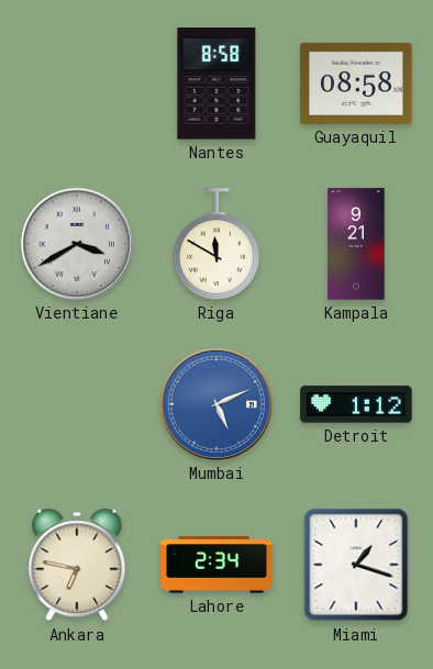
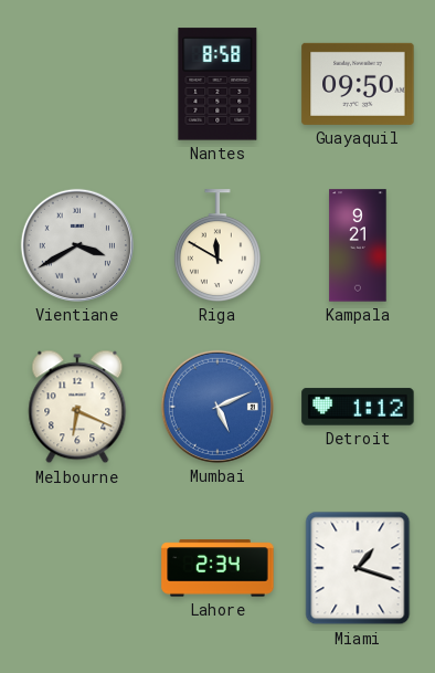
Guayaquil: 08:58 -> 09:50 (358, 84)
Melbourne: none -> 6:19 (77, 407)
Ankara: 6:47 -> none (77, 565)
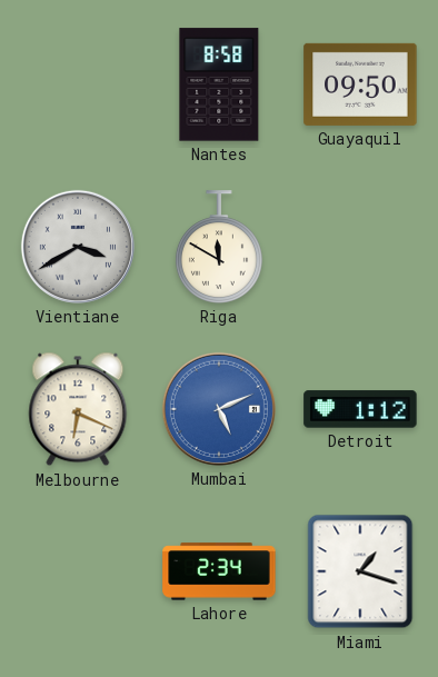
Kampala: 9:21 -> none (358, 245)
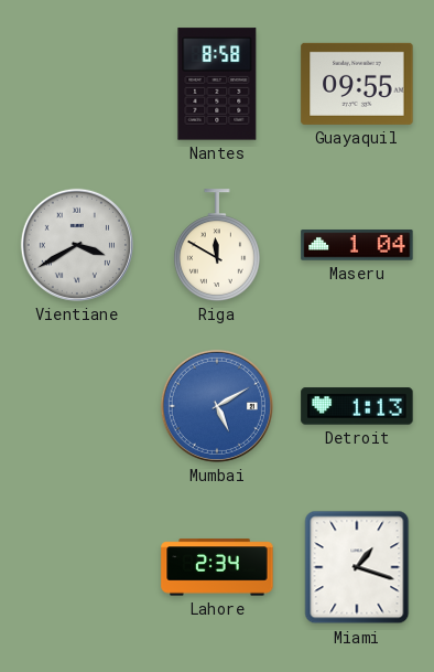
Guayaquil: 09:50 -> 09:55 (357, 84)
Maseru: none -> 1:04 (357, 245)
Melbourne: 6:19 -> none (78, 409)
Mumbai: 5:11 -> 5:10 (217, 406)
Detroit: 1:12 -> 1:13 (357, 406)
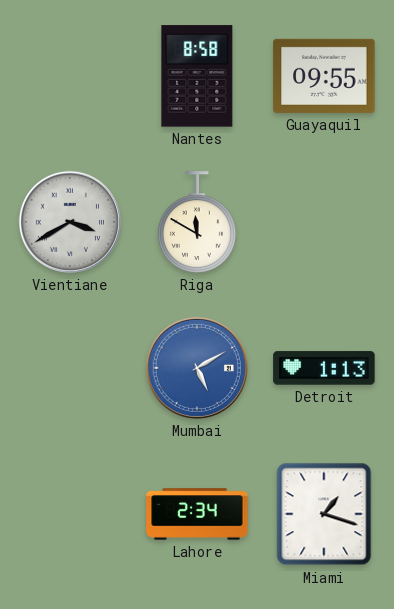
Maseru: 1:04 -> none (357, 245)
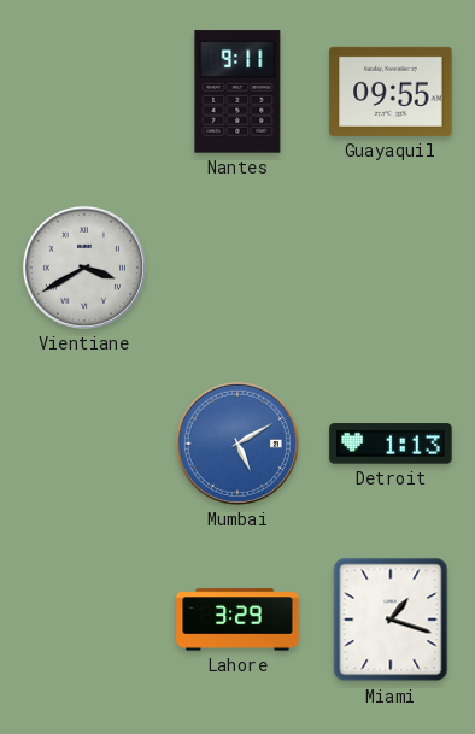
Nantes: 8:58 -> 9:11 (237, 92)
Riga: 11:50 -> none (197, 222)
Lahore: 2:34 -> 3:29 (237, 620)
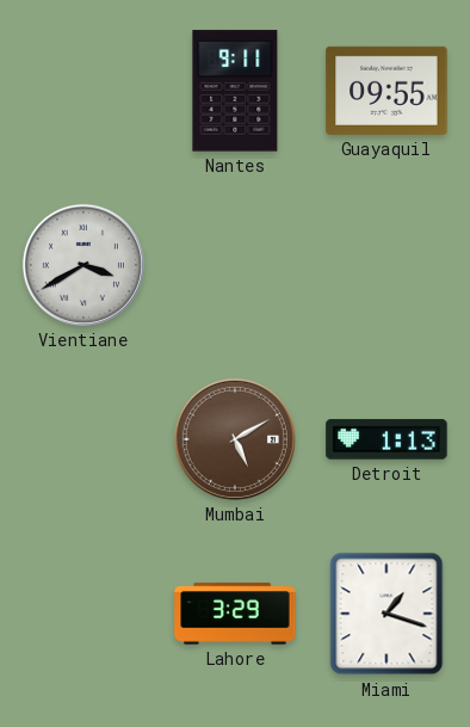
Mumbai dial: blue -> brown (235, 439)
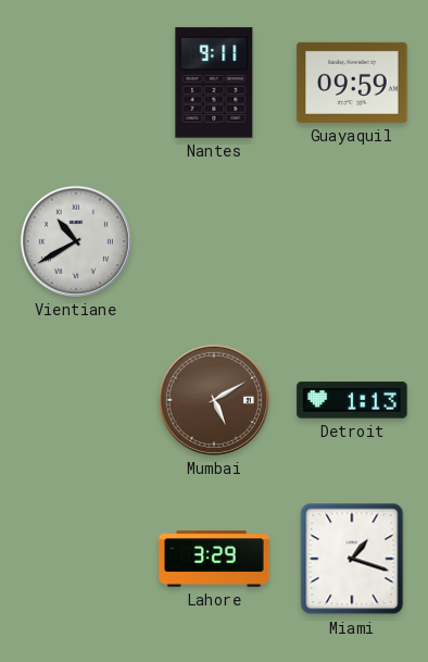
Guayaquil: 09:55 -> 09:59 (352, 83)
Vientiane: 3:40 -> 10:40 (76, 241)
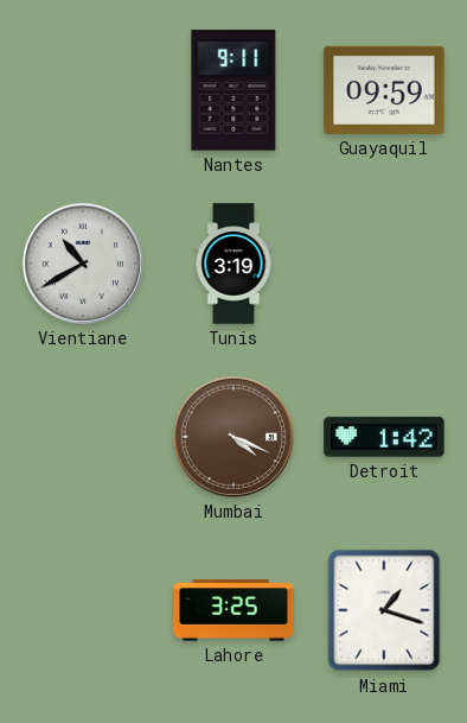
Tunis: none -> 3:19 (233, 264)
Mumbai: 5:10 -> 4:19 (233, 437)
Detroit: 1:13 -> 1:42 (384, 437)
Lahore: 3:29 -> 3:25 (233, 610)
